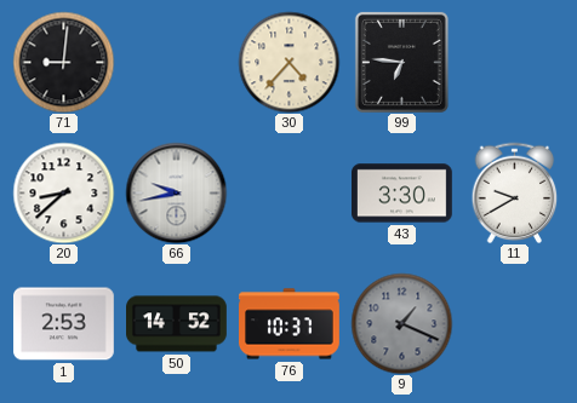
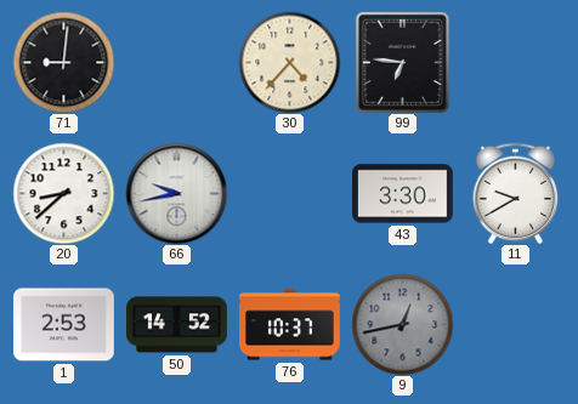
9: 1:19 -> 12:43 (402, 324)
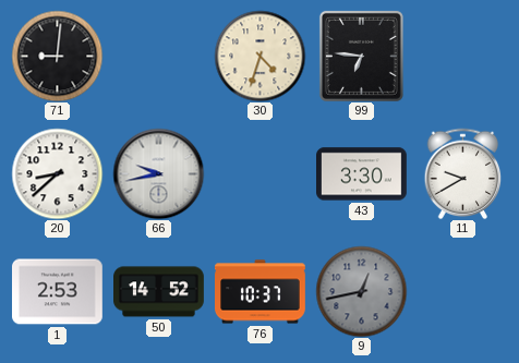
30: 4:37 -> 4:33 (259, 56)
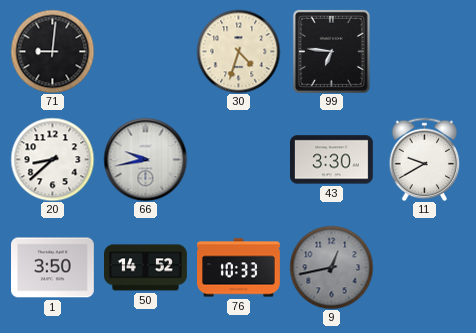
1: 2:53 -> 3:50 (53, 268)
76: 10:37 -> 10:33 (239, 268)
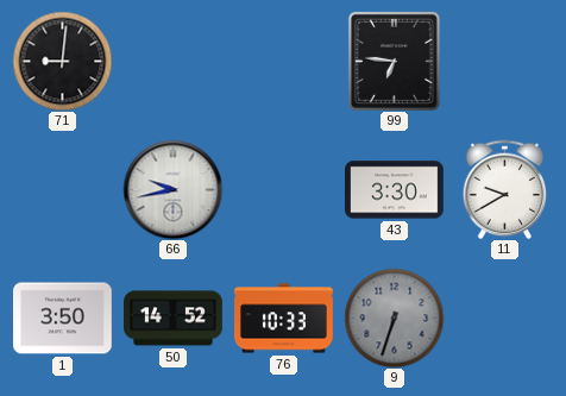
30: 4:33 -> none (238, 51)
20: 8:38 -> none (52, 159)
9: 12:43 -> 6:33 (394, 318)
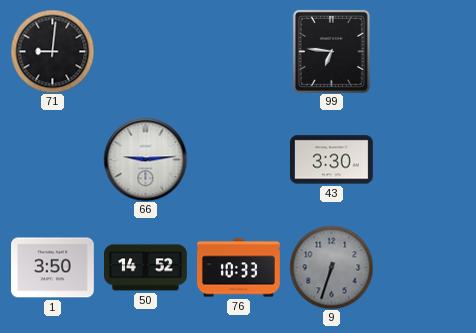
66: 9:43 -> 9:14 (145, 159)
11: 9:40 -> none (505, 189)
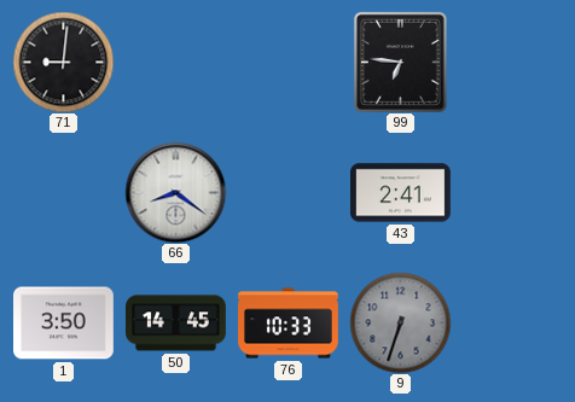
66: 9:14 -> 8:21 (175, 192)
43: 3:30 -> 2:41 (401, 193)
50: 14:52 -> 14:45 (176, 324)
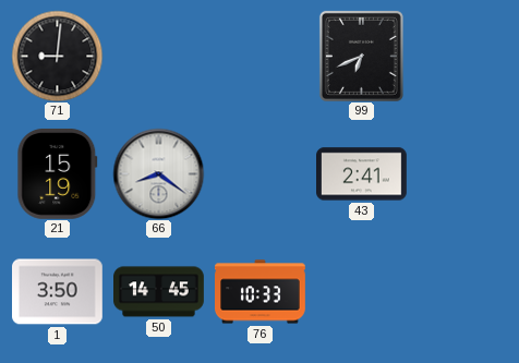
99: 6:46 -> 6:41 (361, 56)
21: none -> 15:19 (58, 173)
9: 6:33 -> none (400, 322)
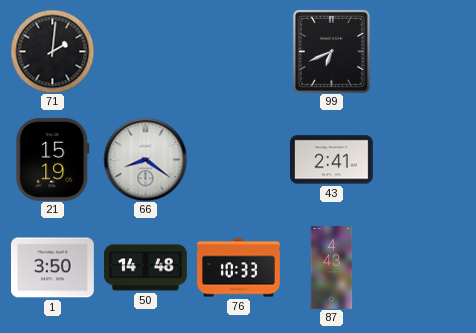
71: 9:01 -> 2:01 (52, 51)
50: 14:45 -> 14:48 (146, 268)
87: none -> 4:43 (332, 268)
